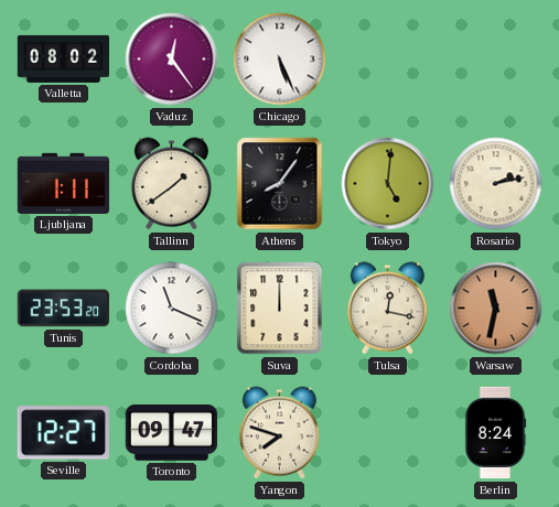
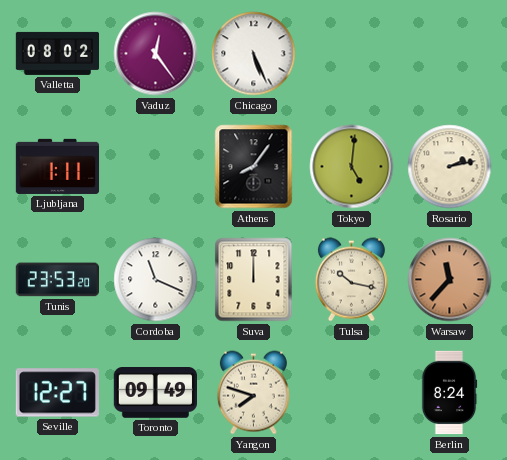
Tallinn: 1:39 -> none (171, 184)
Tulsa: 12:17 -> 10:17 (351, 280)
Warsaw: 11:32 -> 11:37 (450, 280)
Toronto: 09:47 -> 09:49 (155, 393)
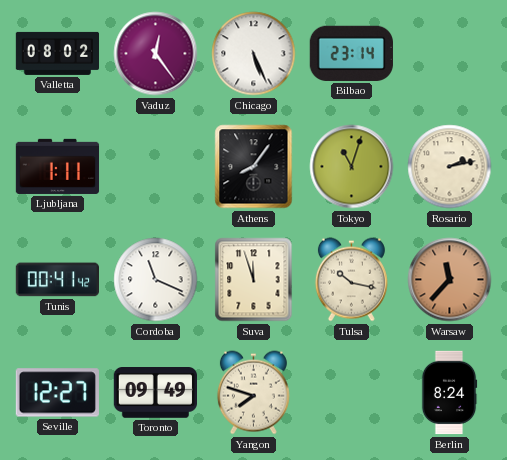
Bilbao: none -> 23:14 (351, 53)
Tokyo: 5:01 -> 11:03 (352, 167)
Tunis: 23:53 -> 00:41 (57, 280)
Suva: 12:00 -> 11:57 (254, 280)
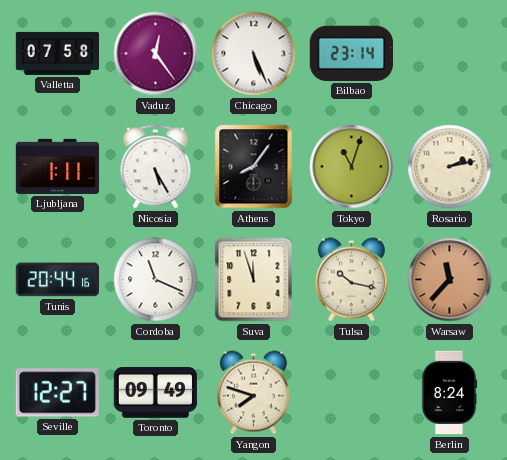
Valletta: 08:02 -> 07:58 (57, 53)
Nicosia: none -> 5:25 (156, 167)
Tunis: 00:41 -> 20:44 (57, 280)
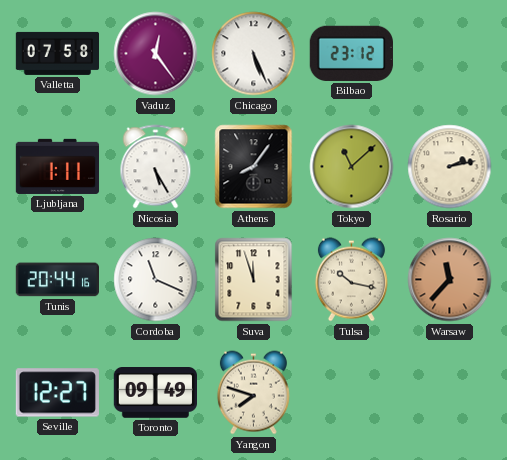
Bilbao: 23:14 -> 23:12 (351, 53)
Tokyo: 11:03 -> 11:08 (352, 167)
Berlin: 8:24 -> none (449, 393)
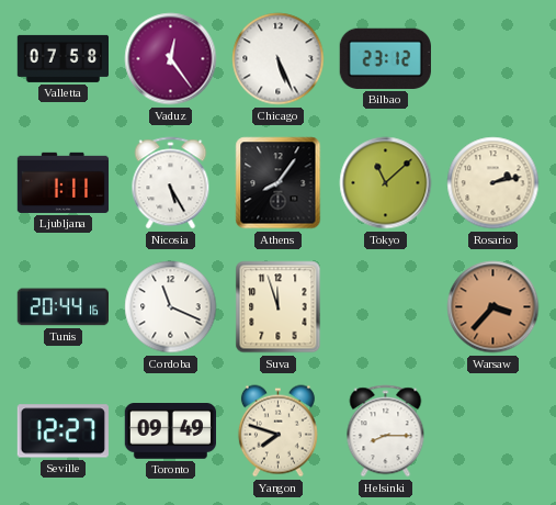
Tulsa: 10:17 -> none (351, 280)
Warsaw: 11:37 -> 3:37 (493, 307)
Helsinki: none -> 8:15 (386, 431)
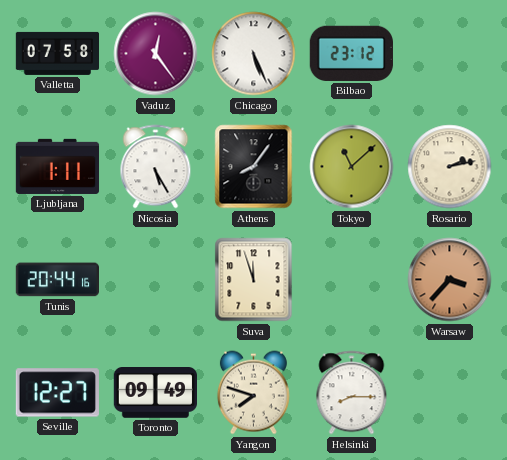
Cordoba: 11:19 -> none (171, 307)
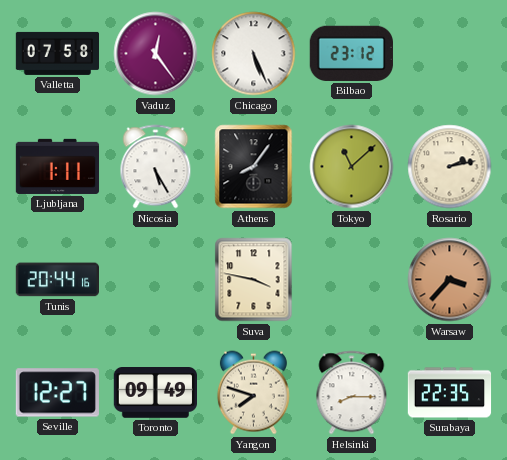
Suva: 11:57 -> 3:47 (254, 280)
Surabaya: none -> 22:35 (450, 393)
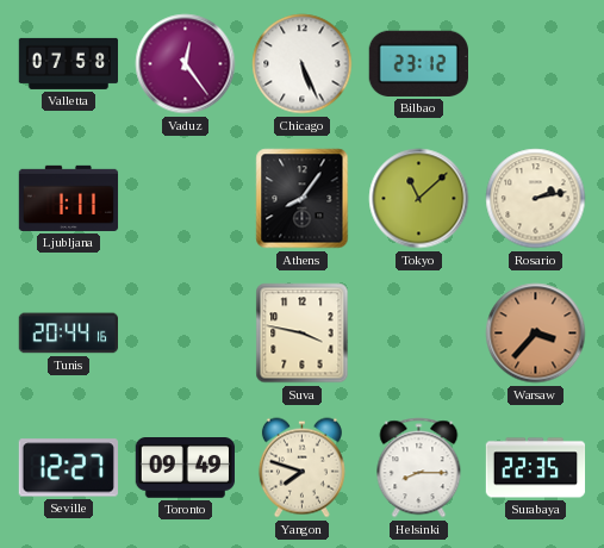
Nicosia: 5:25 -> none (156, 167)
